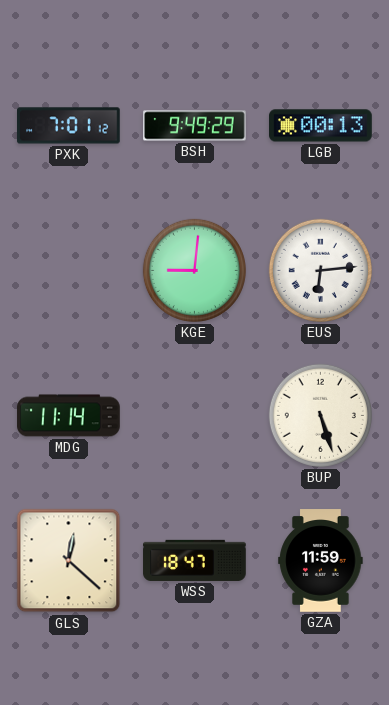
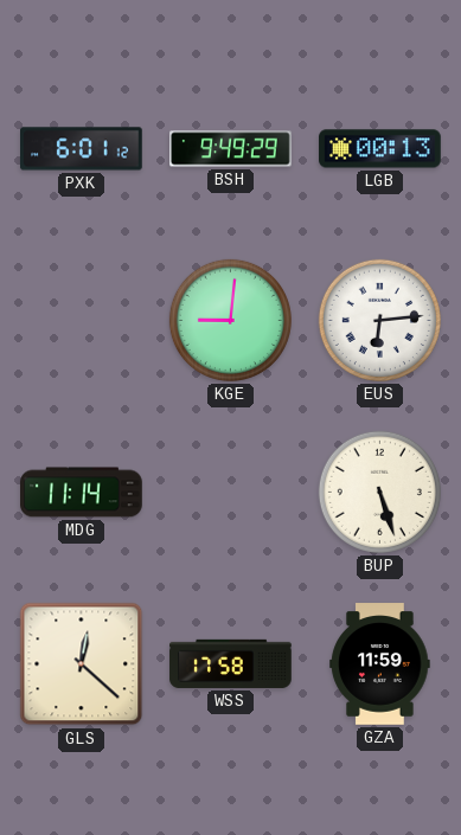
PXK: 7:01 -> 6:01 (82, 149)
WSS: 18:47 -> 17:58 (231, 663)
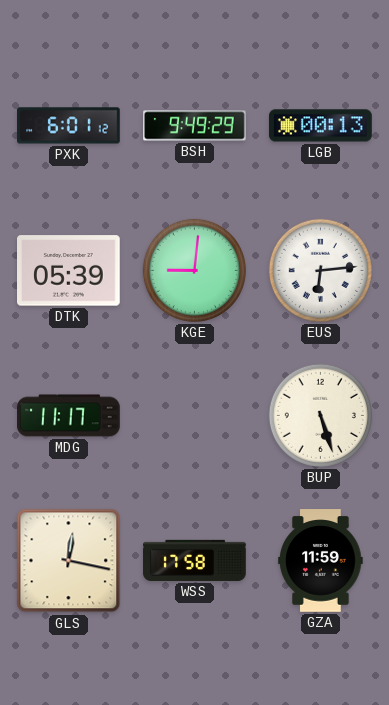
DTK: none -> 05:39 (69, 271)
MDG: 11:14 -> 11:17 (69, 416)
GLS: 12:22 -> 12:17 (69, 561)
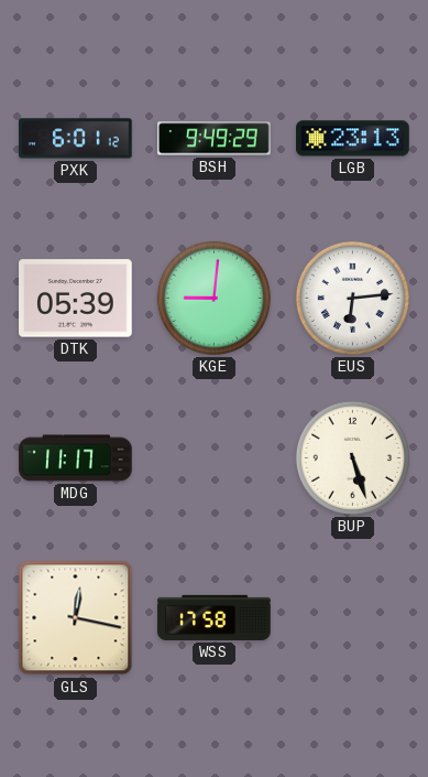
LGB: 00:13 -> 23:13 (353, 139)
GZA: 11:59 -> none (321, 561)
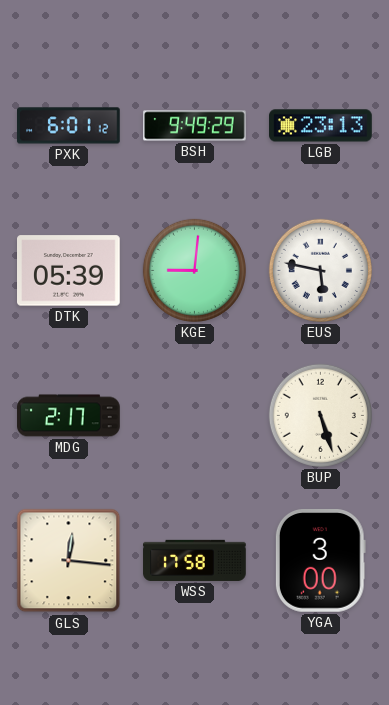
EUS: 6:14 -> 5:47 (320, 270)
MDG: 11:17 -> 2:17 (69, 416)
GLS: 12:17 -> 12:16 (69, 561)
YGA: none -> 3:00 (320, 561)
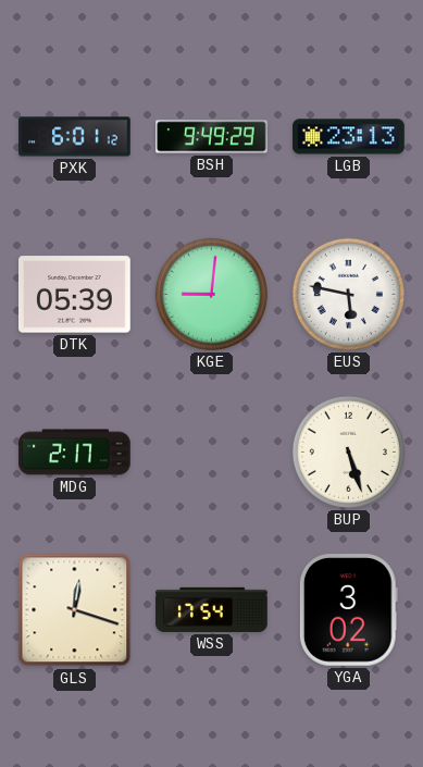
GLS: 12:16 -> 12:18 (75, 610)
WSS: 17:58 -> 17:54 (212, 609)
YGA: 3:00 -> 3:02 (348, 610)
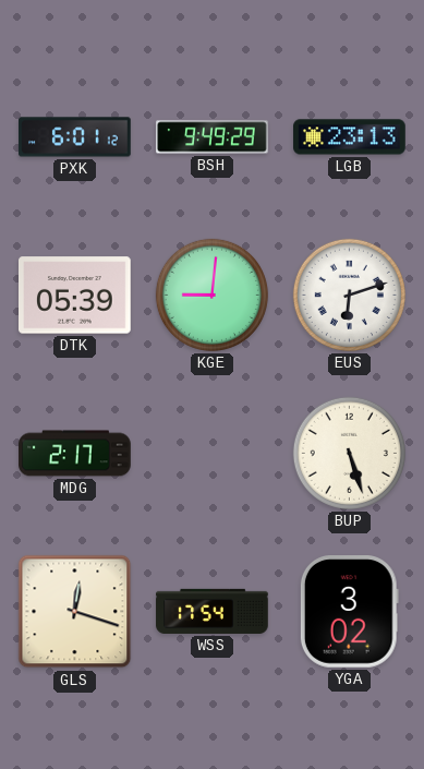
EUS: 5:47 -> 6:12 (349, 295)
